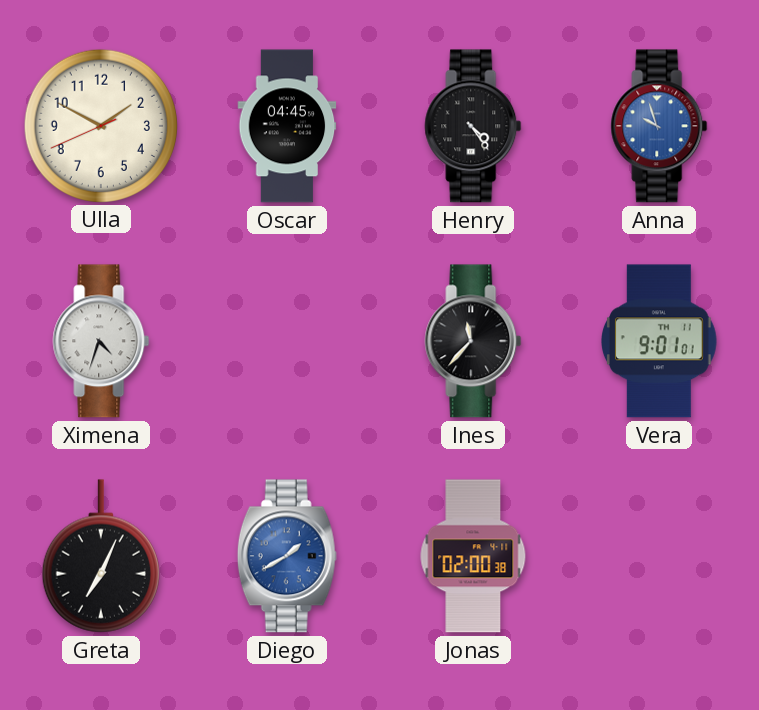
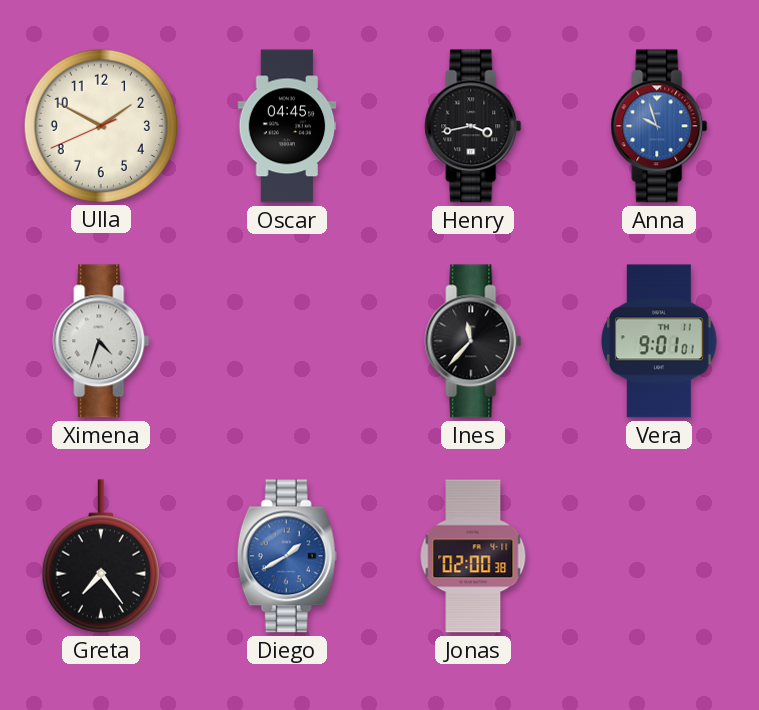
Henry: 4:24 -> 3:43 (473, 126)
Greta: 7:04 -> 7:24 (101, 556)
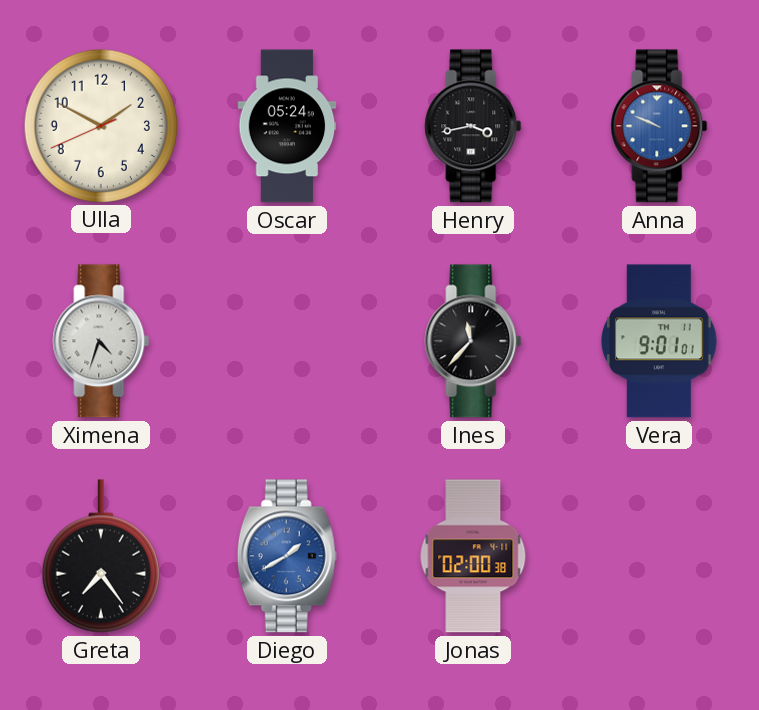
Oscar: 04:45 -> 05:24 (287, 126)
Anna: 9:57 -> 9:49 (659, 126)
